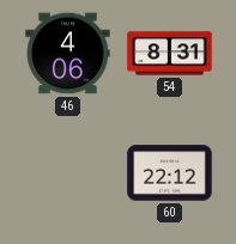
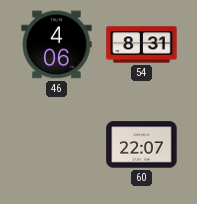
60: 22:12 -> 22:07 (142, 145)
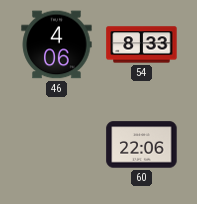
54: 8:31 -> 8:33 (142, 45)
60: 22:07 -> 22:06 (142, 145)
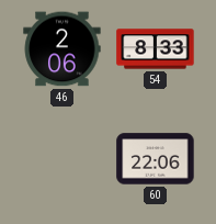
46: 4:06 -> 2:06 (62, 49)
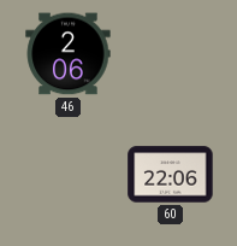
54: 8:33 -> none (156, 49)
